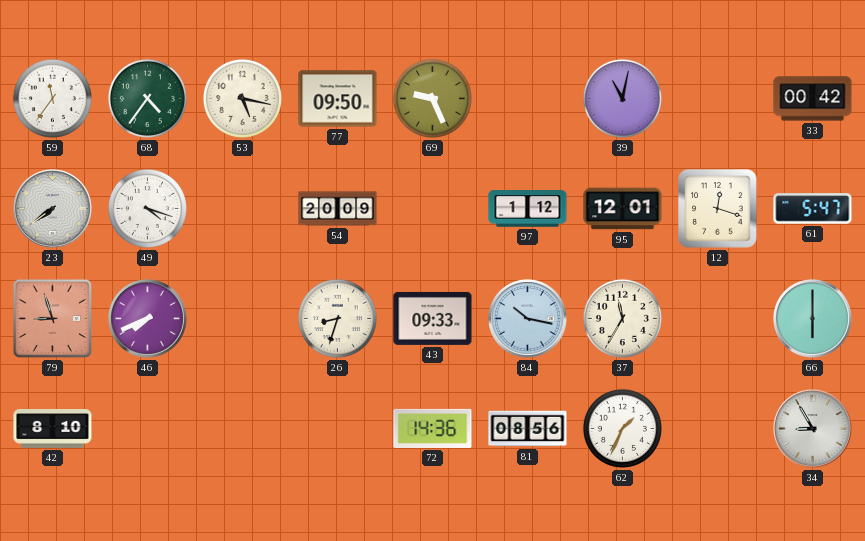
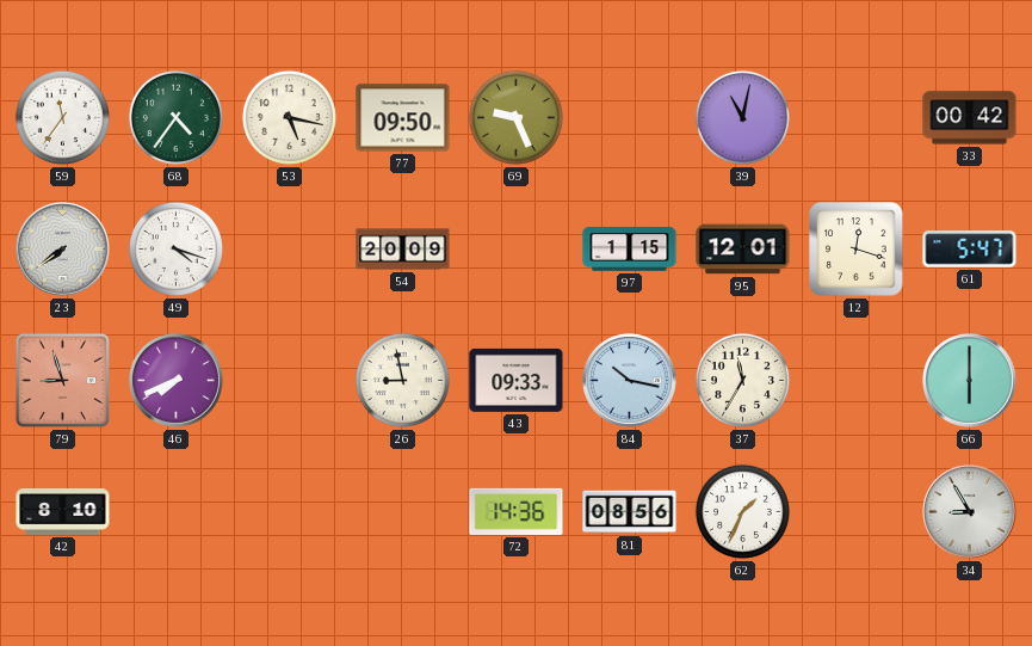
97: 1:12 -> 1:15 (630, 250)
26: 8:33 -> 8:58 (402, 380)
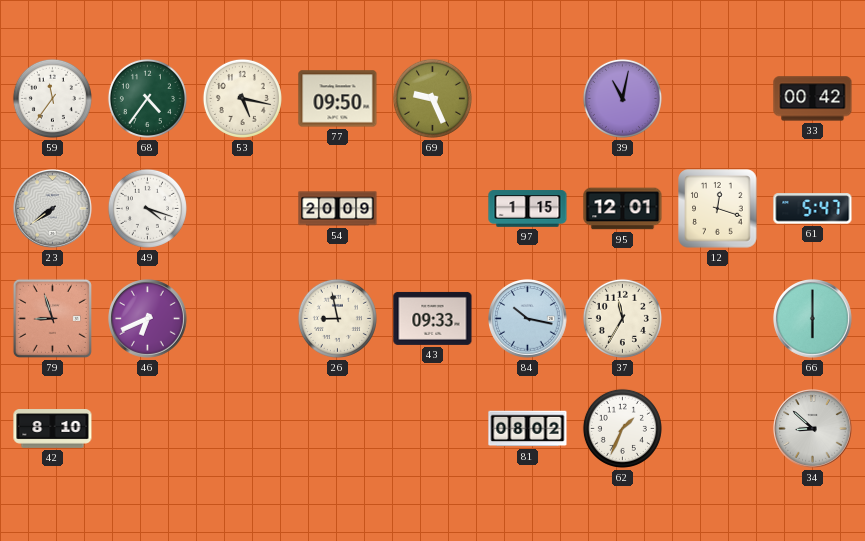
46: 7:41 -> 6:41 (148, 319)
72: 14:36 -> none (517, 511)
81: 08:56 -> 08:02 (528, 429)
34: 8:55 -> 8:52 (813, 429)
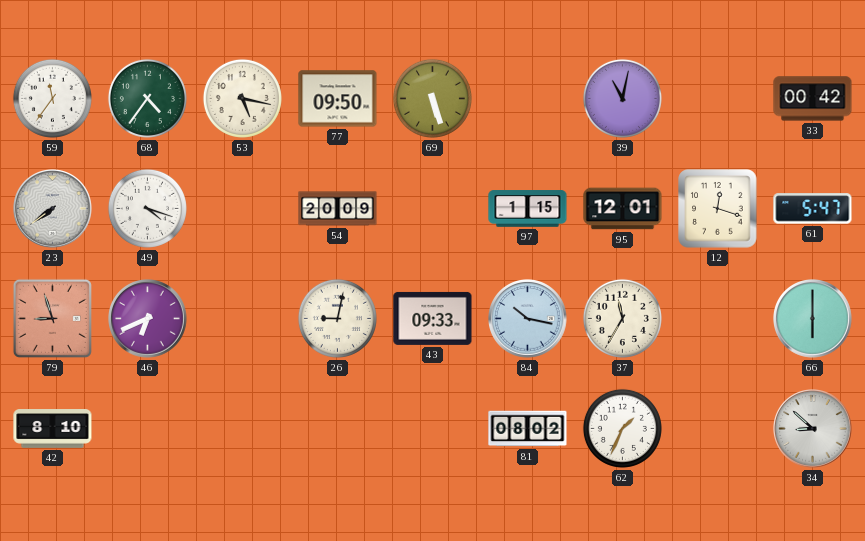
69: 9:26 -> 5:27 (432, 98)
26: 8:58 -> 9:02 (337, 318)
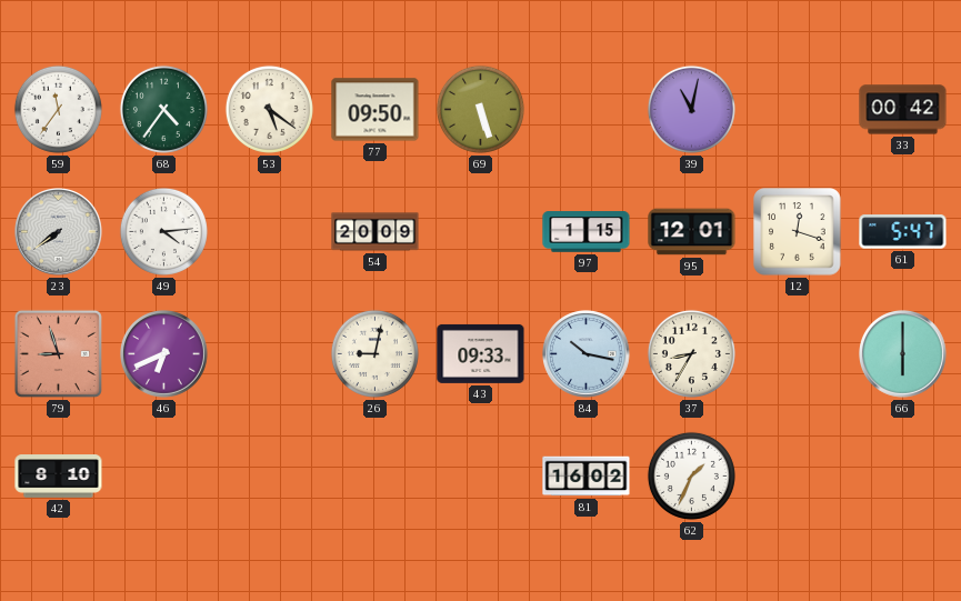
53: 5:17 -> 5:21 (269, 109)
49: 4:18 -> 4:14 (163, 231)
37: 11:35 -> 8:35 (691, 353)
81: 08:02 -> 16:02 (587, 477)
34: 8:52 -> none (813, 429)
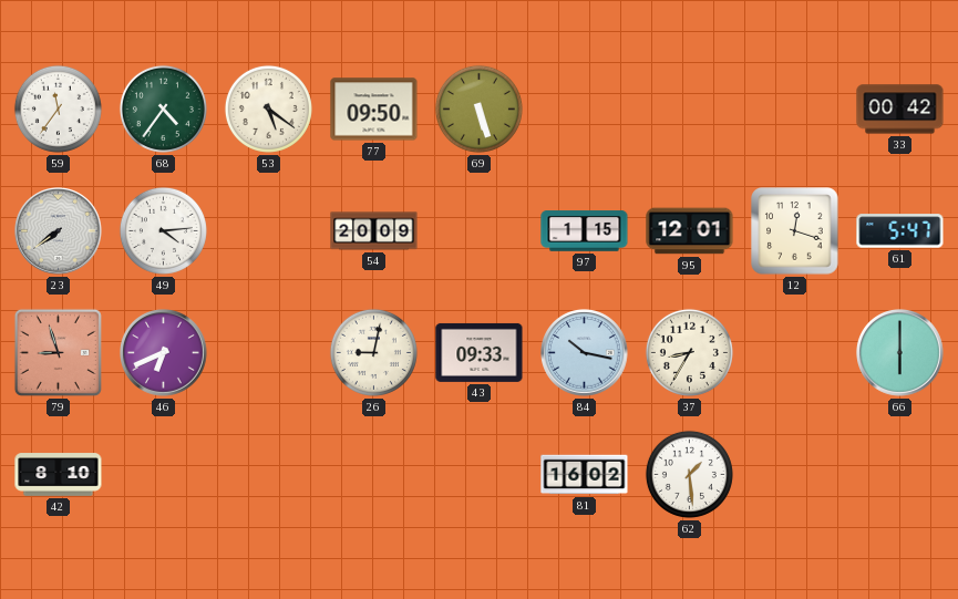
39: 11:02 -> none (691, 109)
62: 1:34 -> 1:29 (689, 474)
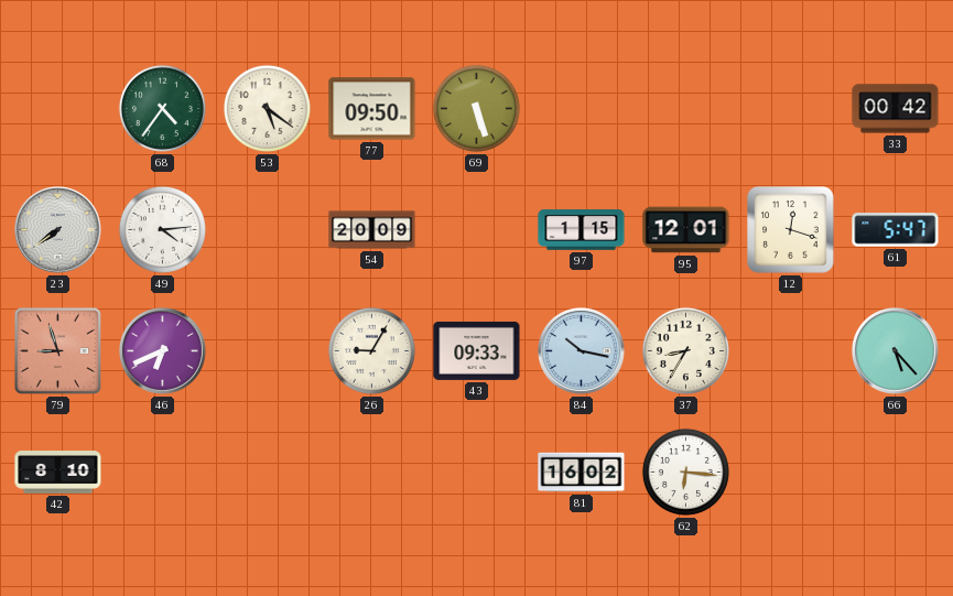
59: 11:36 -> none (58, 109)
26: 9:02 -> 9:05 (371, 350)
66: 6:00 -> 5:23 (896, 351)
62: 1:29 -> 6:16 (685, 472)
